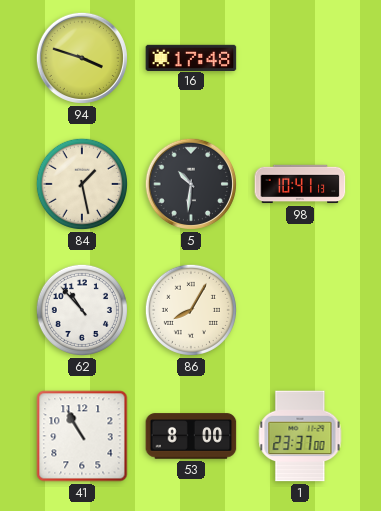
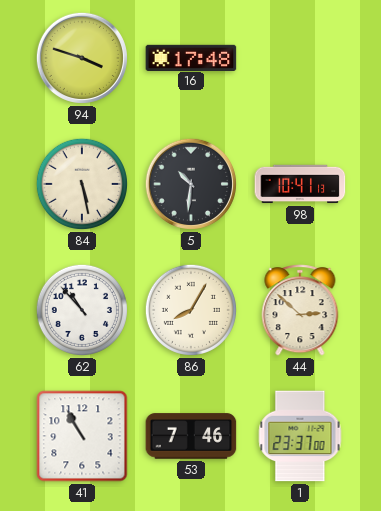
84: 1:28 -> 5:28 (82, 184)
44: none -> 2:52 (300, 310)
53: 8:00 -> 7:46 (191, 436)
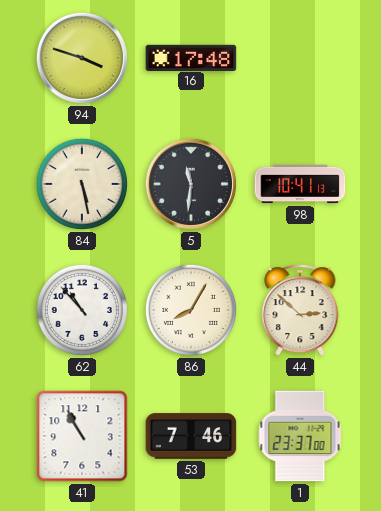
5: 10:31 -> 11:31 (191, 184)
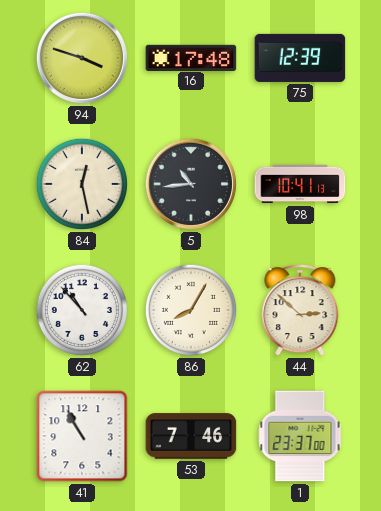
75: none -> 12:39 (300, 58)
84: 5:28 -> 12:28 (82, 184)
5: 11:31 -> 10:44 (191, 184)
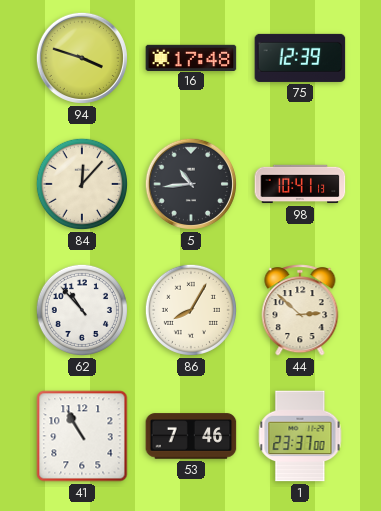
84: 12:28 -> 12:07 (82, 184)
